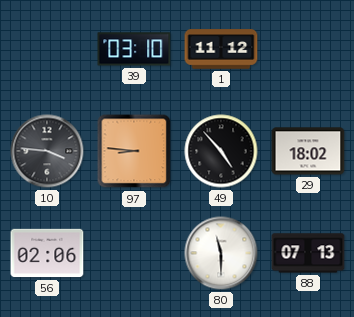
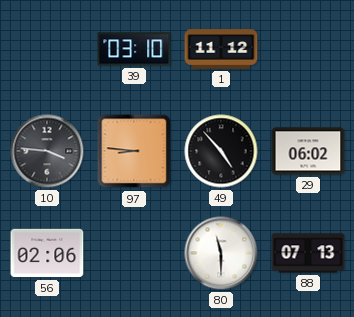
29: 18:02 -> 06:02 (308, 151)
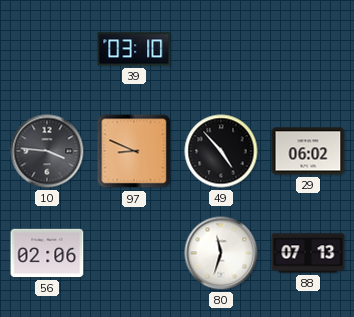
1: 11:12 -> none (221, 49)
97: 8:46 -> 8:49 (134, 151)
80: 11:30 -> 11:33 (221, 253)
